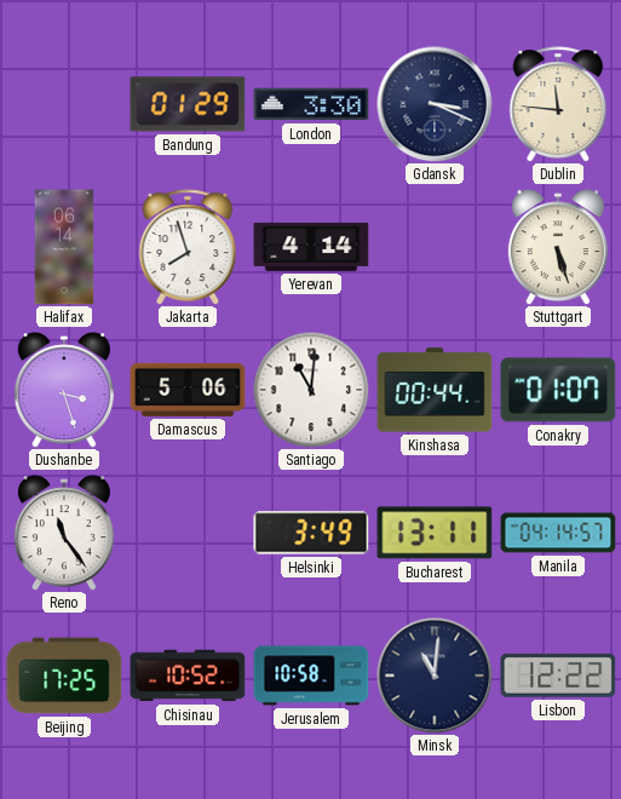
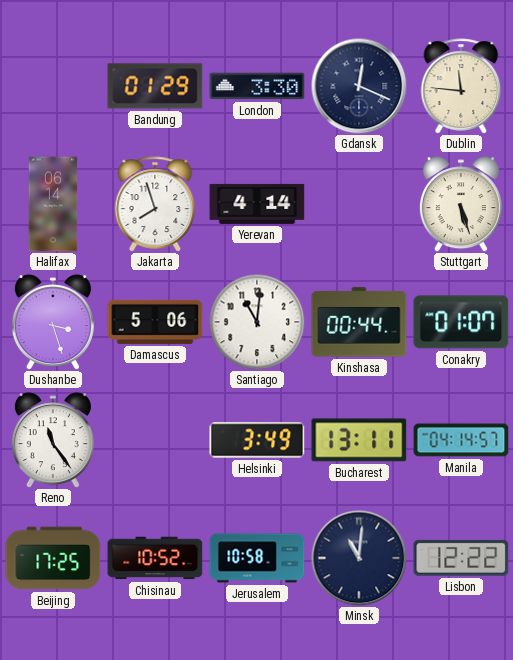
Gdansk: 3:19 -> 12:19 (359, 86)
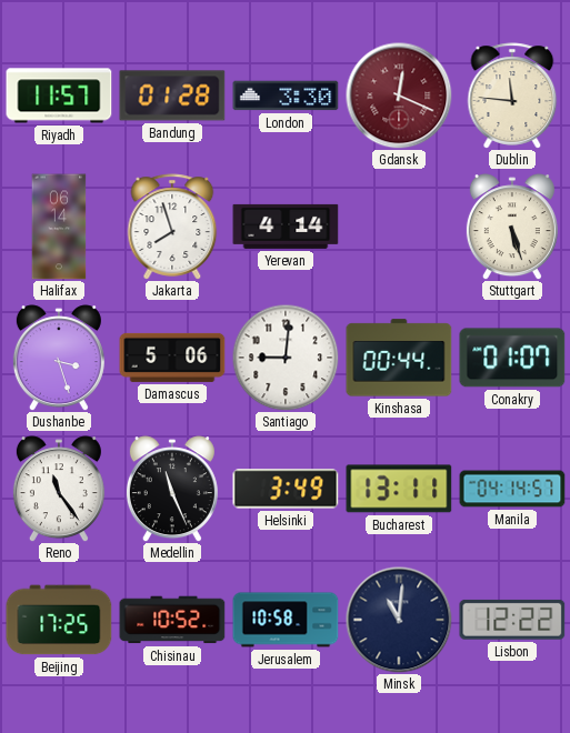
Riyadh: none -> 11:57 (59, 96)
Bandung: 01:29 -> 01:28 (172, 96)
Gdansk dial: navy -> burgundy (399, 96)
Santiago: 11:01 -> 9:01 (286, 358)
Medellin: none -> 11:26 (172, 489)
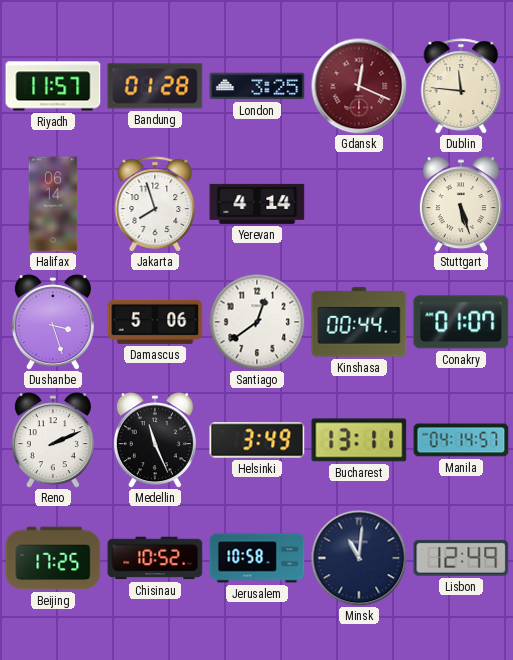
London: 3:30 -> 3:25 (257, 86)
Santiago: 9:01 -> 12:39 (257, 322)
Reno: 11:24 -> 2:11 (53, 440)
Lisbon: 12:22 -> 12:49 (461, 558)
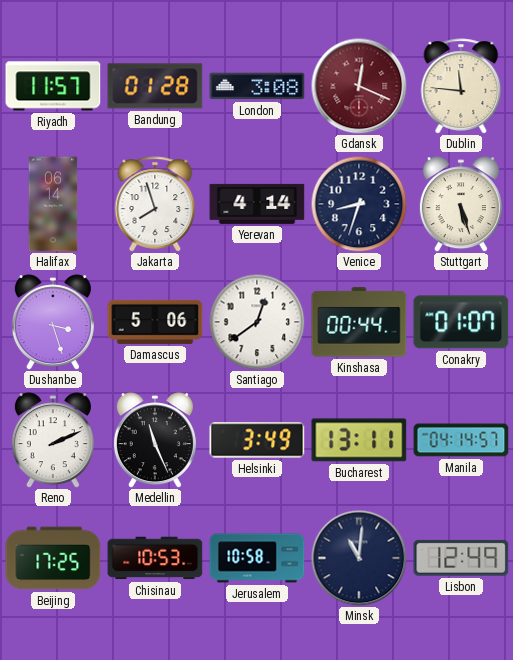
London: 3:25 -> 3:08 (257, 86)
Venice: none -> 8:33 (359, 204)
Chisinau: 10:52 -> 10:53 (155, 558)
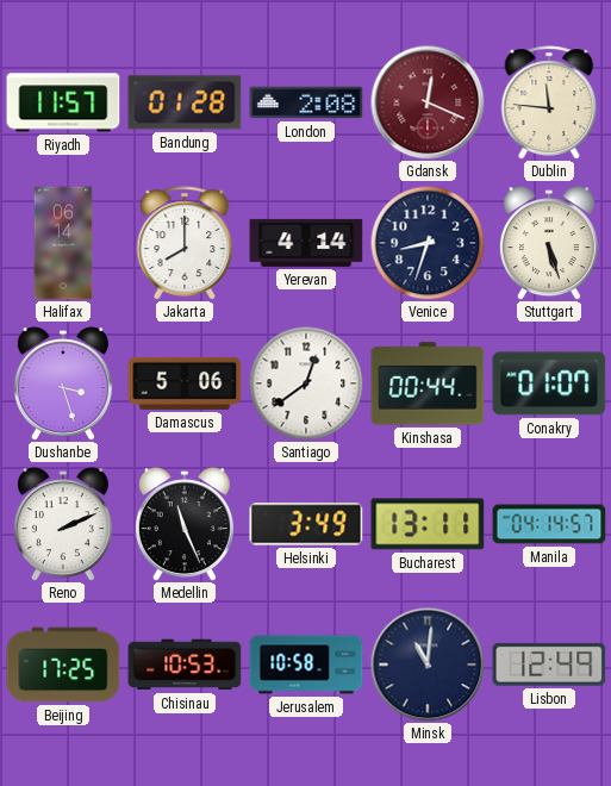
London: 3:08 -> 2:08 (306, 102)
Jakarta: 7:57 -> 8:00 (185, 243)
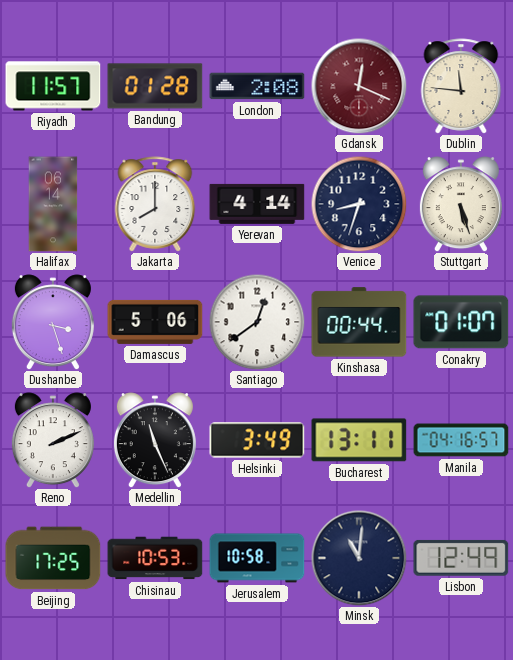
Manila: 04:14 -> 04:16 (461, 440)
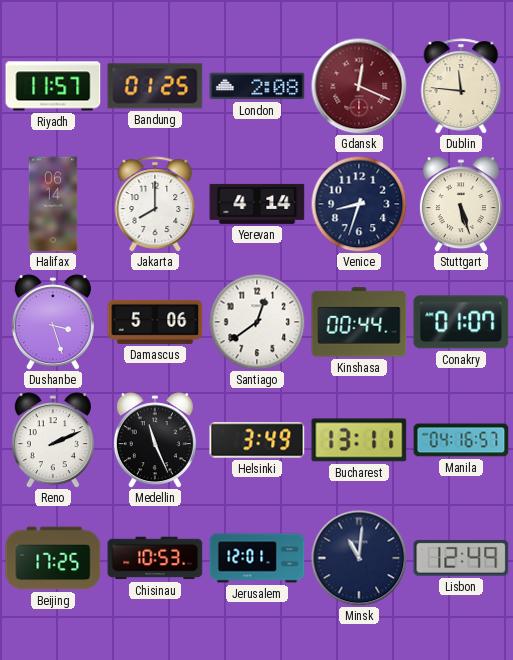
Bandung: 01:28 -> 01:25 (155, 86)
Jerusalem: 10:58 -> 12:01 (257, 558)
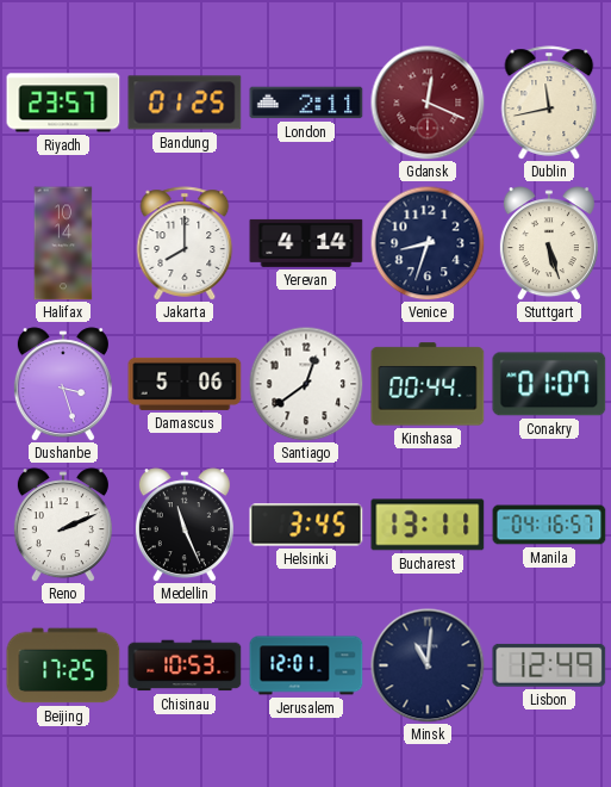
Riyadh: 11:57 -> 23:57 (63, 103)
London: 2:08 -> 2:11 (306, 103)
Dublin: 11:46 -> 11:43 (549, 103)
Halifax: 06:14 -> 10:14 (63, 243)
Helsinki: 3:49 -> 3:45 (306, 525)
